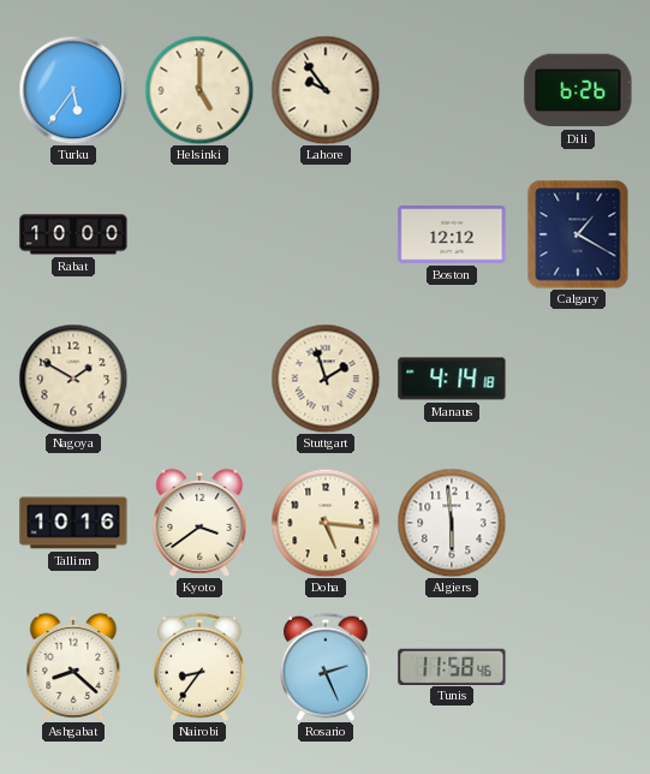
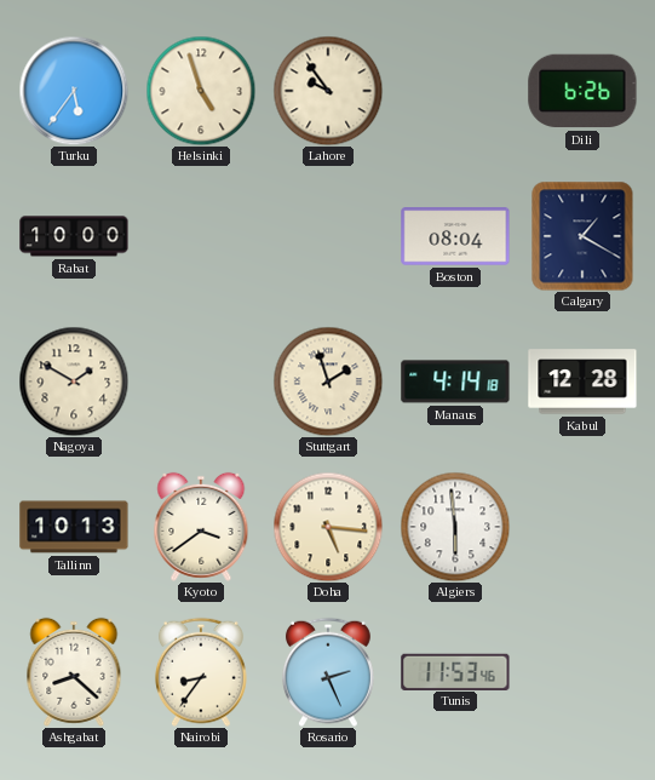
Helsinki: 5:00 -> 4:57 (201, 91)
Boston: 12:12 -> 08:04 (455, 236)
Kabul: none -> 12:28 (582, 382)
Tallinn: 10:16 -> 10:13 (74, 527)
Tunis: 11:58 -> 11:53 (455, 671)
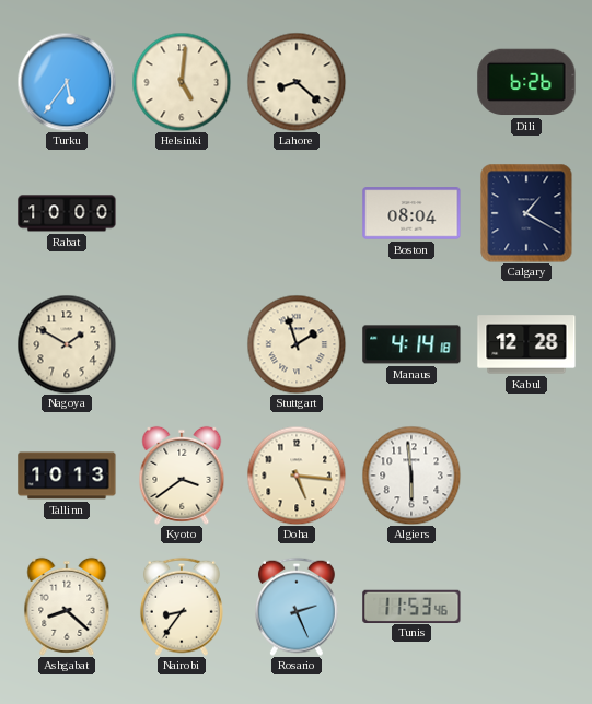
Helsinki: 4:57 -> 5:01 (182, 82)
Lahore: 9:54 -> 8:22 (297, 82)
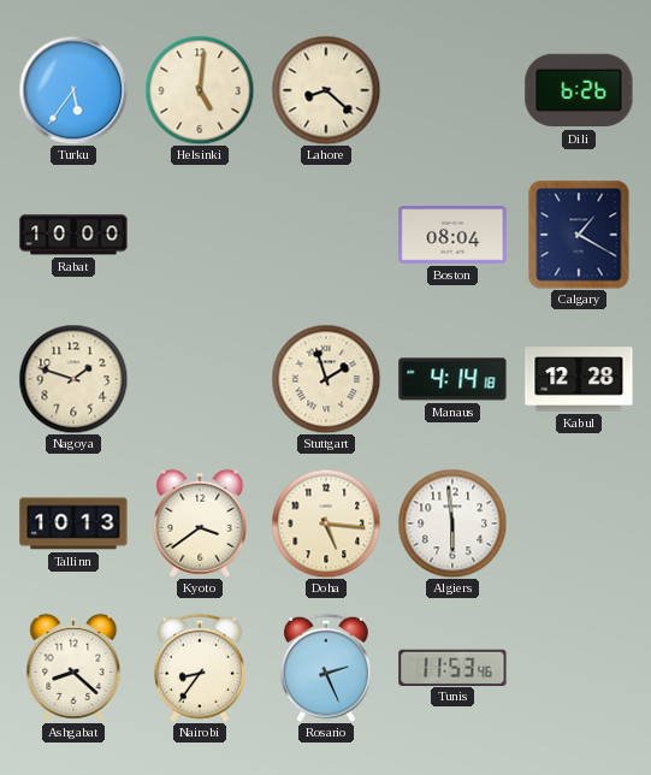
Nagoya: 1:50 -> 1:48 (73, 379)
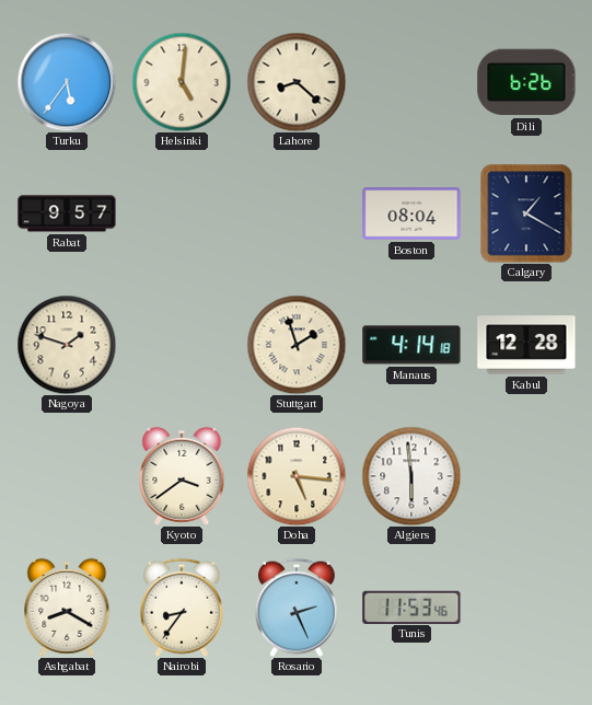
Rabat: 10:00 -> 9:57 (67, 213)
Tallinn: 10:13 -> none (73, 523)
Ashgabat: 8:22 -> 8:20 (67, 608)
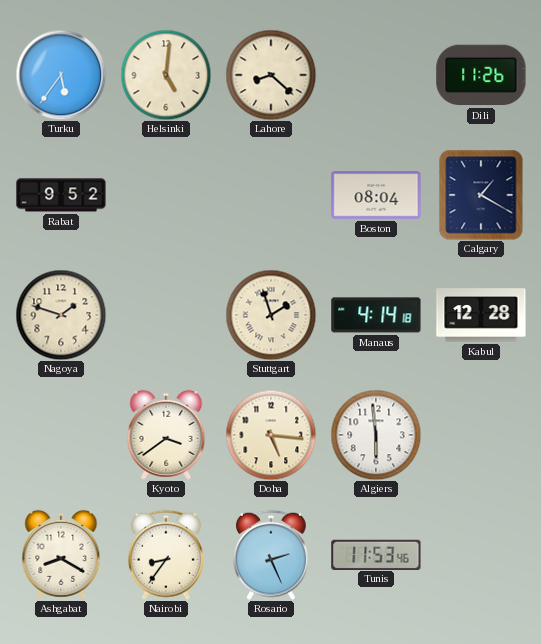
Dili: 6:26 -> 11:26 (481, 75)
Rabat: 9:57 -> 9:52 (61, 195)
